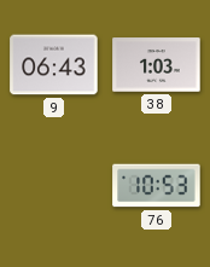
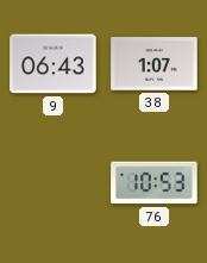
38: 1:03 -> 1:07 (155, 64)
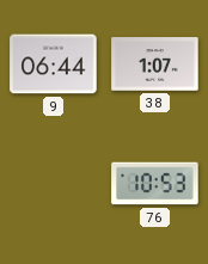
9: 06:43 -> 06:44 (54, 65)
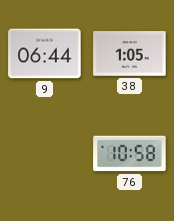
38: 1:07 -> 1:05 (130, 54)
76: 10:53 -> 10:58 (130, 154)
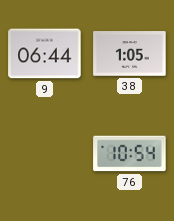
76: 10:58 -> 10:54 (130, 154)
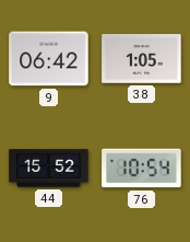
9: 06:44 -> 06:42 (49, 59)
44: none -> 15:52 (49, 169)
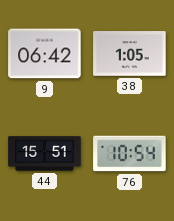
44: 15:52 -> 15:51 (45, 154)
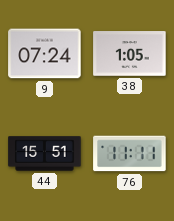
9: 06:42 -> 07:24 (45, 54)
76: 10:54 -> 11:11 (130, 154)
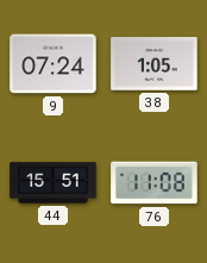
76: 11:11 -> 11:08 (155, 183)
